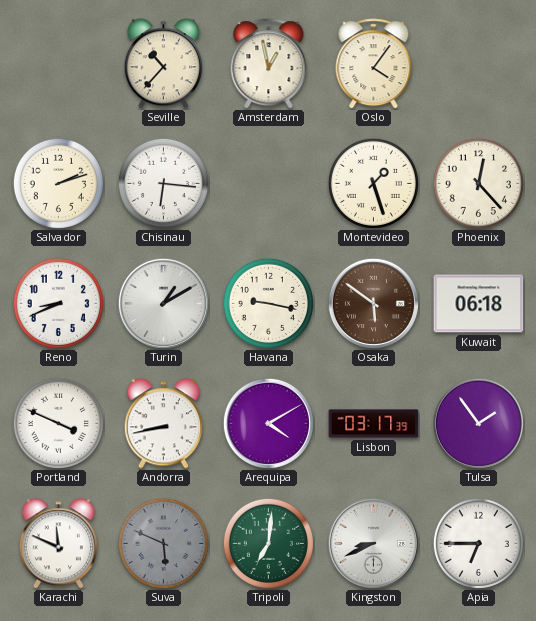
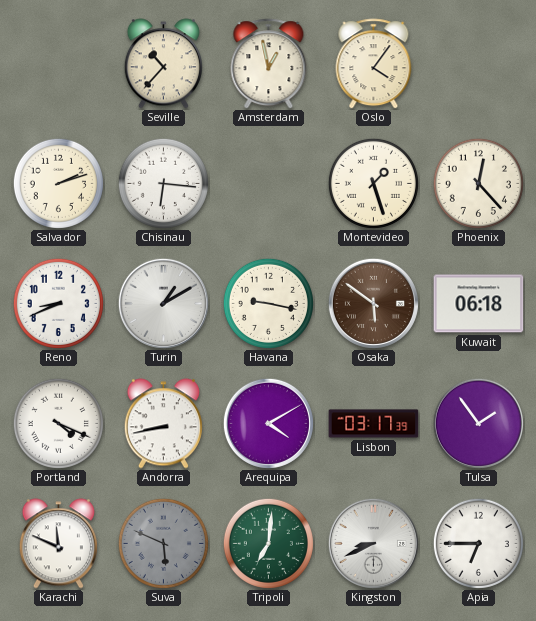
Portland: 3:49 -> 4:19 (58, 423)
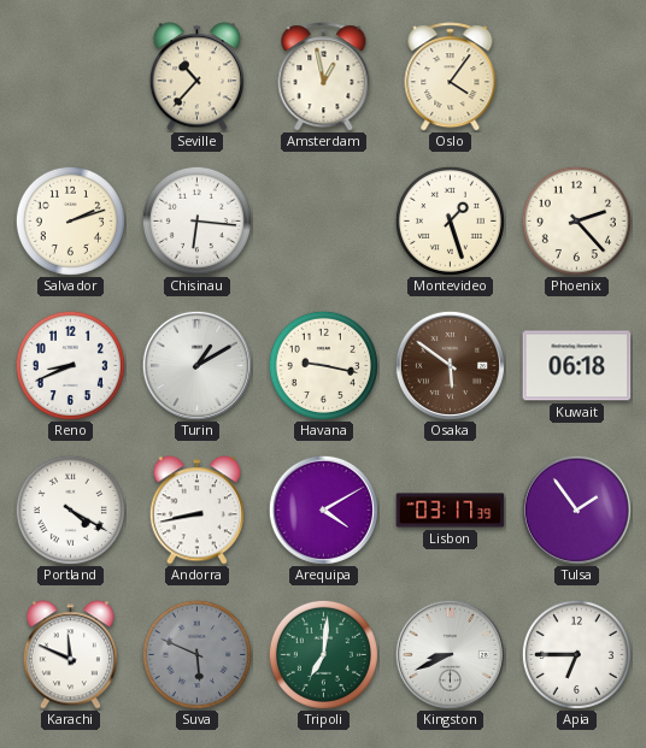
Phoenix: 12:23 -> 2:23 (576, 220)
Portland: 4:19 -> 4:20 (70, 510)
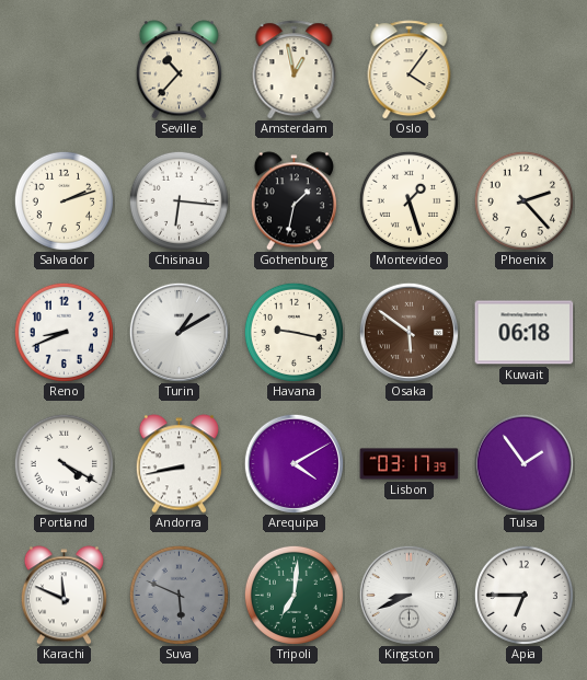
Gothenburg: none -> 1:32 (293, 201)
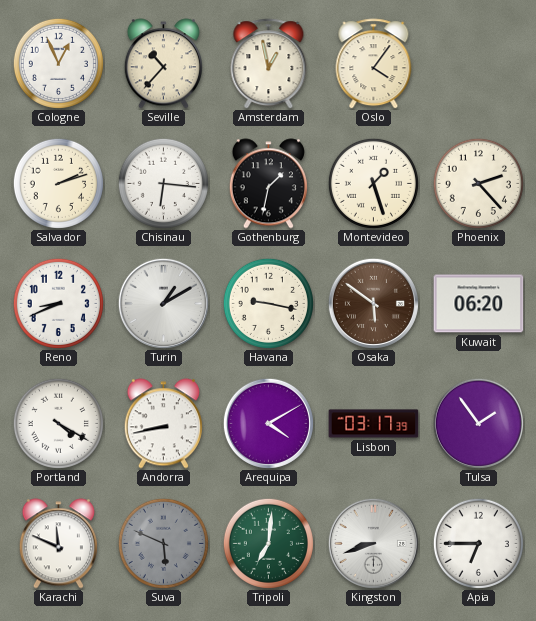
Cologne: none -> 12:56 (58, 63)
Kuwait: 06:18 -> 06:20 (479, 304)
Kingston: 8:41 -> 8:42 (373, 543)
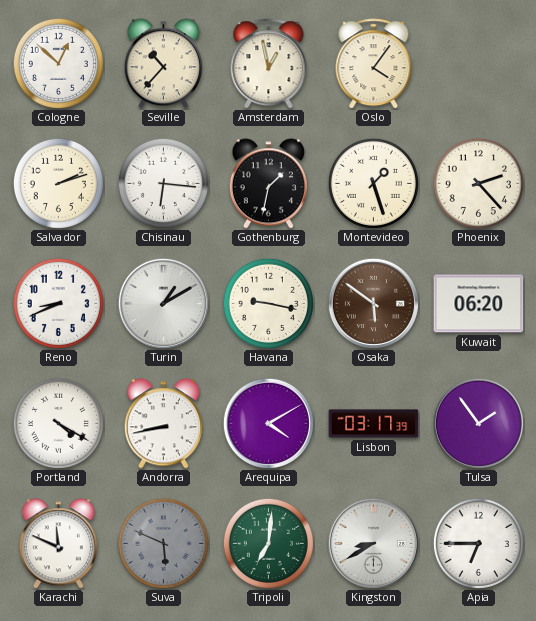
Cologne: 12:56 -> 12:52 (58, 63)
Kingston: 8:42 -> 8:40 (373, 543)
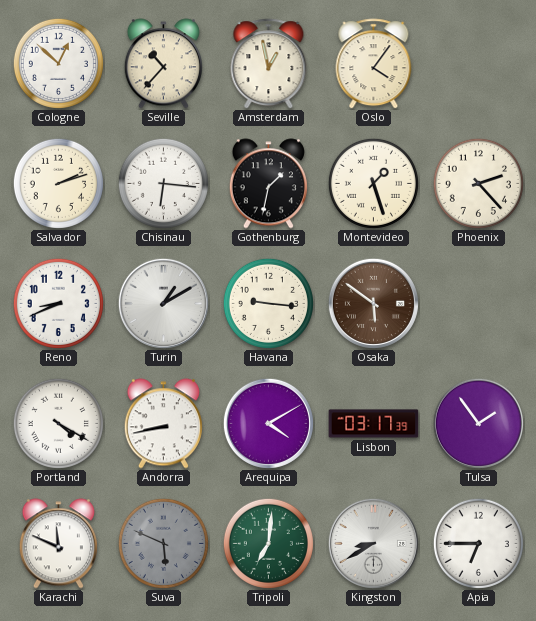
Havana: 9:17 -> 9:16 (268, 303)
Kuwait: 06:20 -> none (479, 304)
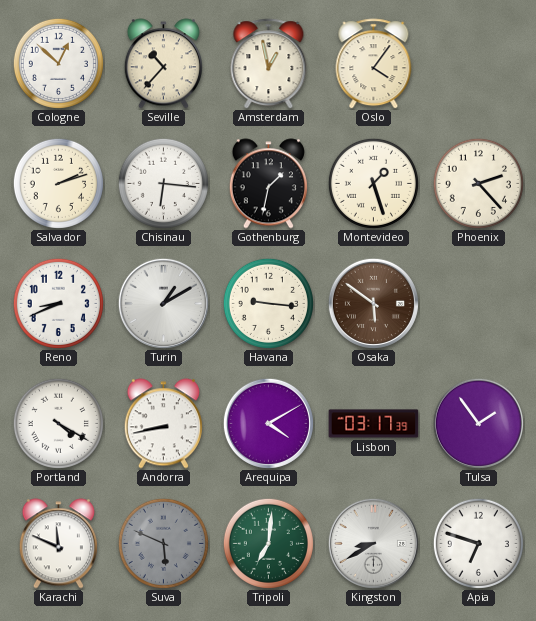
Apia: 6:45 -> 6:48 (478, 543)
